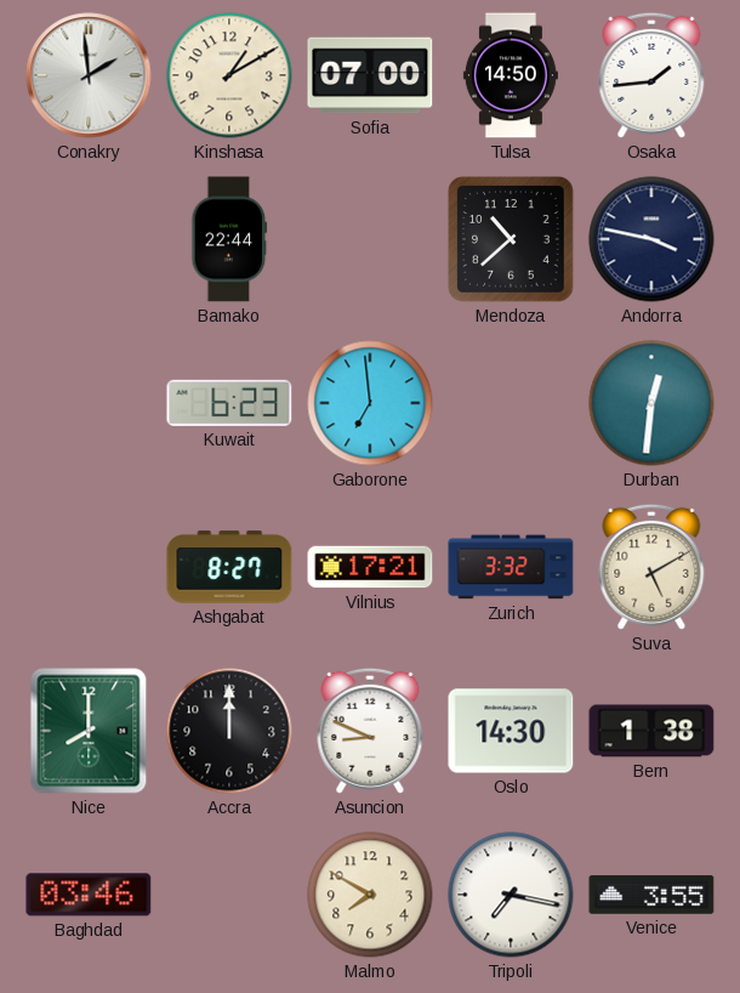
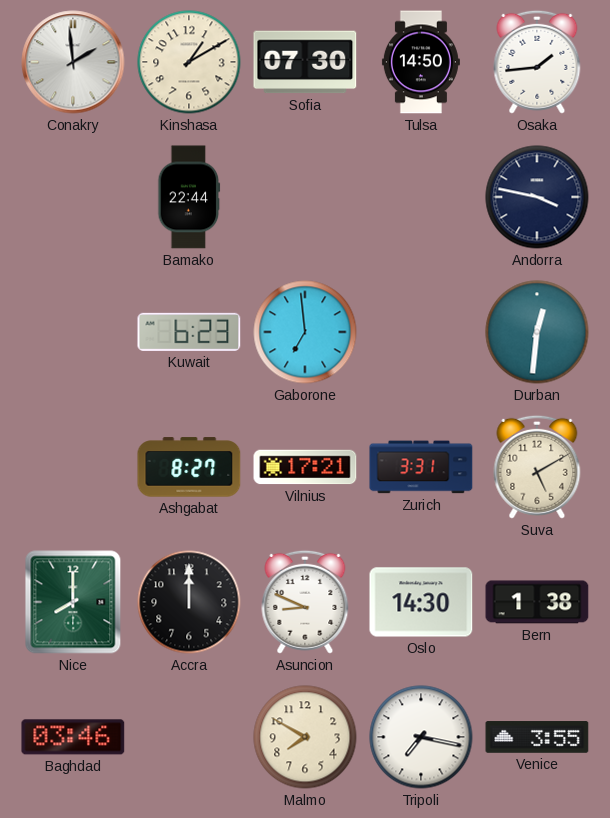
Sofia: 07:00 -> 07:30 (305, 62)
Mendoza: 10:38 -> none (511, 239)
Zurich: 3:32 -> 3:31 (421, 467)
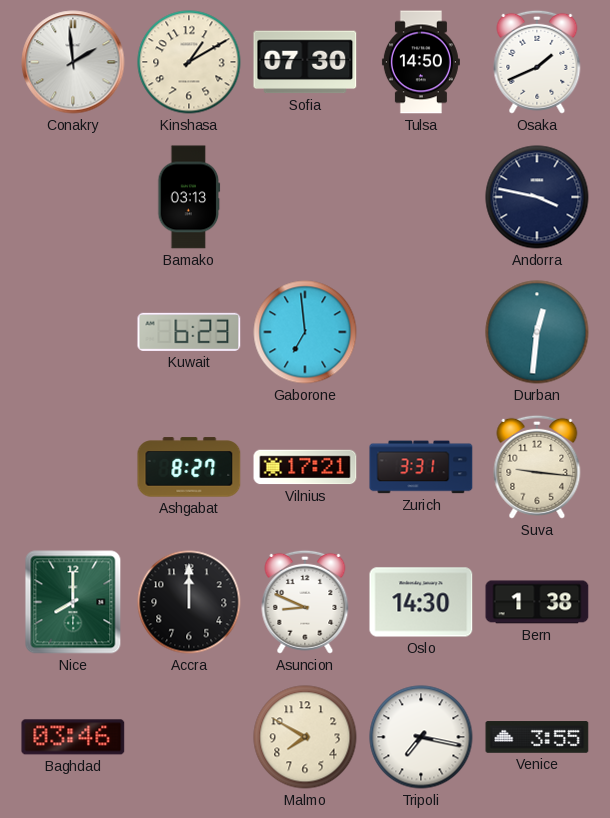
Osaka: 1:44 -> 1:41 (537, 62)
Bamako: 22:44 -> 03:13 (189, 197)
Suva: 5:10 -> 9:16 (537, 467)
